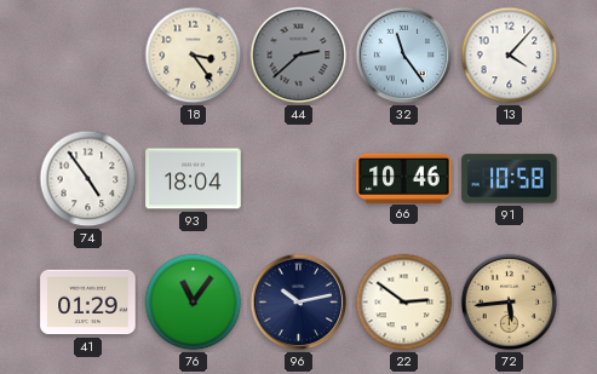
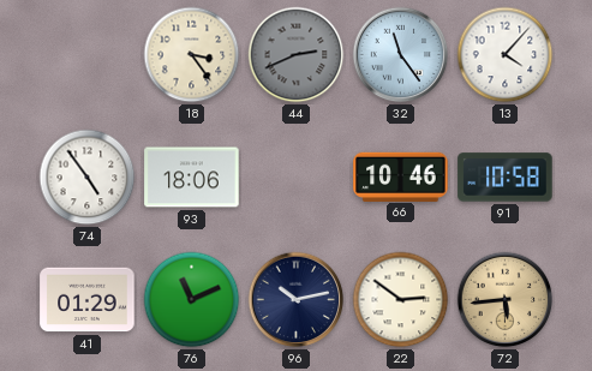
44: 2:38 -> 2:41 (297, 55)
93: 18:04 -> 18:06 (192, 178)
76: 11:06 -> 11:11 (192, 300)
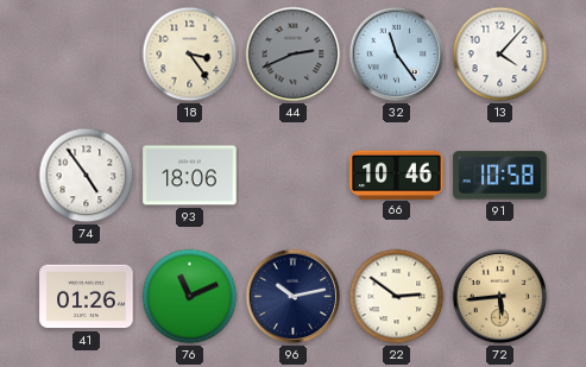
41: 01:29 -> 01:26 (87, 297)
